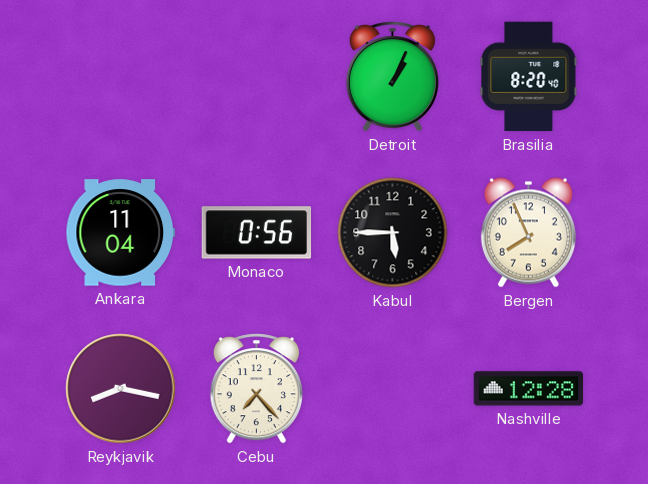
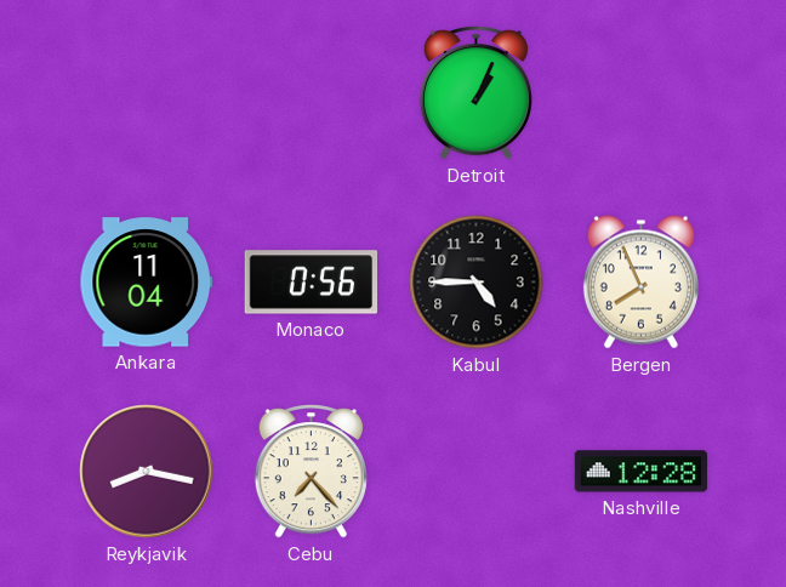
Brasilia: 8:20 -> none (529, 77)
Kabul: 5:45 -> 4:45 (477, 283)
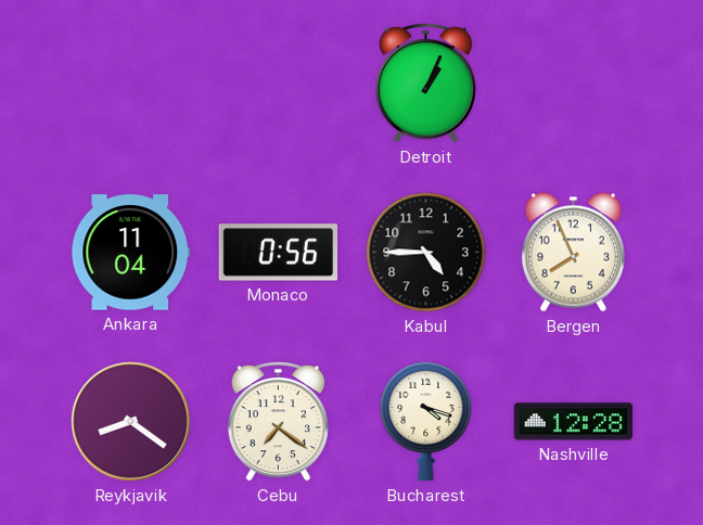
Reykjavik: 8:17 -> 8:21 (131, 422)
Cebu: 7:23 -> 7:21 (278, 422)
Bucharest: none -> 4:18 (426, 421)
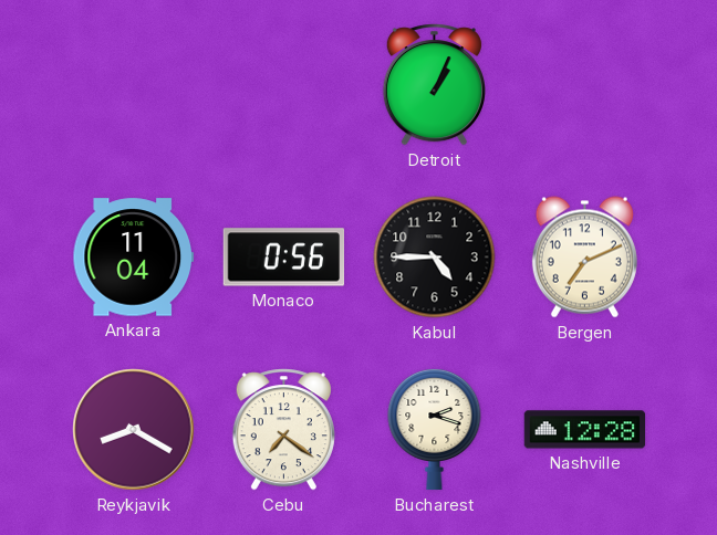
Bergen: 7:56 -> 7:11 (584, 258)
Reykjavik: 8:21 -> 8:20 (134, 430)
Bucharest: 4:18 -> 2:18 (435, 429)
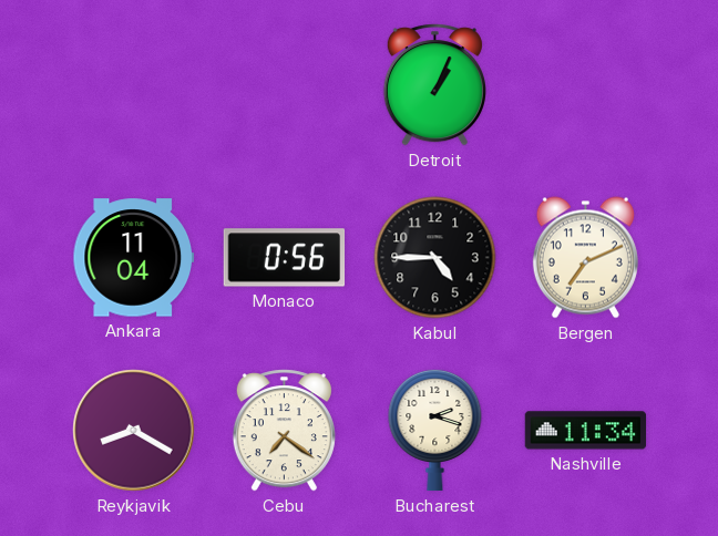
Nashville: 12:28 -> 11:34 (586, 431)
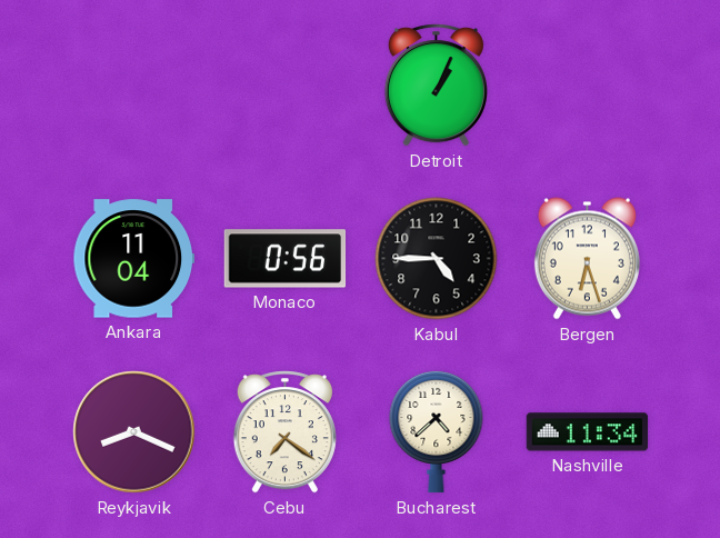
Bergen: 7:11 -> 6:27 (587, 259)
Reykjavik: 8:20 -> 8:19 (134, 432)
Bucharest: 2:18 -> 4:38 (437, 431)
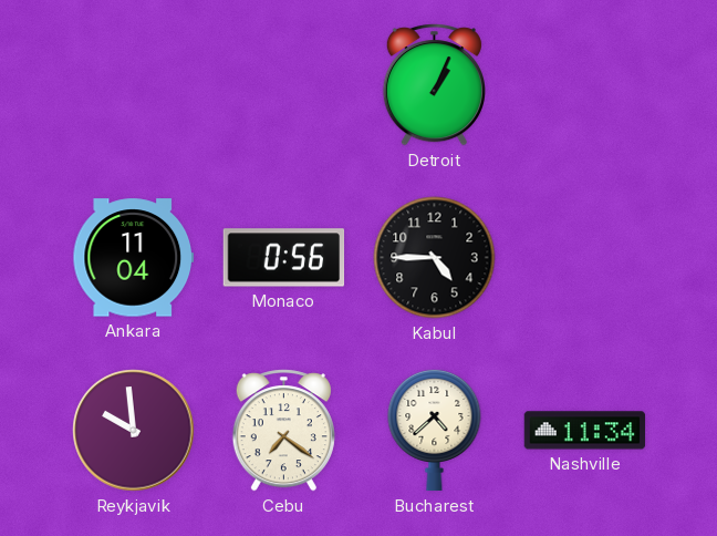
Bergen: 6:27 -> none (587, 259)
Reykjavik: 8:19 -> 9:59 (134, 431)
